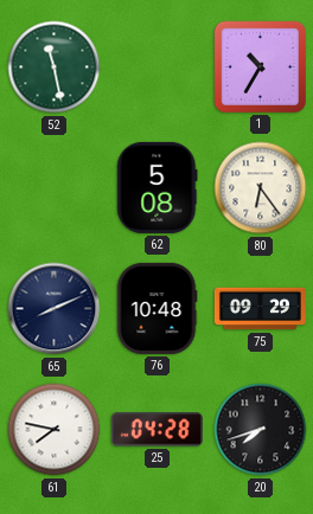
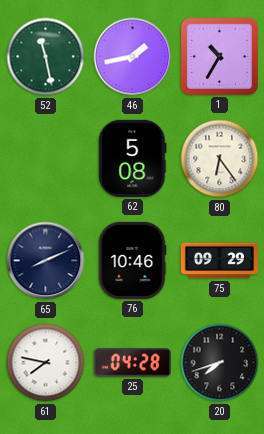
46: none -> 1:43 (133, 57)
76: 10:48 -> 10:46 (132, 260)
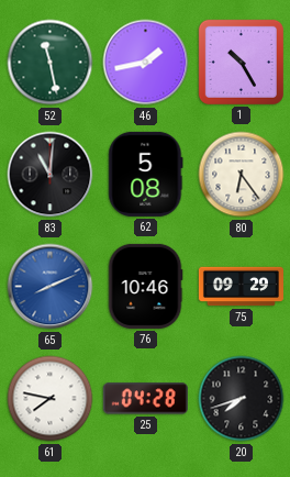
1: 10:35 -> 10:25 (241, 62)
83: none -> 11:01 (51, 175)
65 dial: navy -> blue (51, 287)
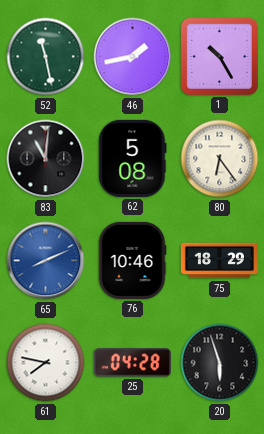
75: 09:29 -> 18:29 (219, 261)
20: 7:42 -> 5:57 (220, 363)
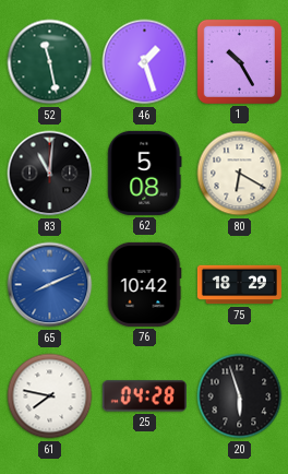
46: 1:43 -> 1:27 (145, 62)
80: 6:24 -> 6:20 (240, 174)
76: 10:46 -> 10:42 (144, 284)
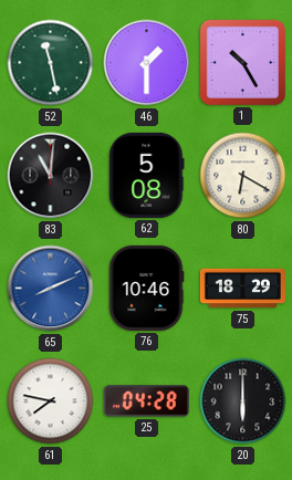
46: 1:27 -> 1:30 (147, 63)
76: 10:42 -> 10:46 (146, 288)
20: 5:57 -> 6:00 (243, 401)
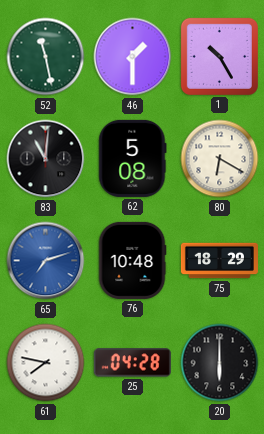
65: 8:11 -> 7:12 (46, 261)
76: 10:46 -> 10:48 (132, 260)
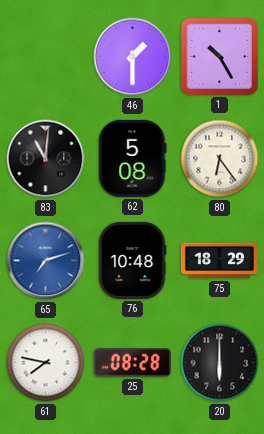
52: 11:28 -> none (46, 57)
80: 6:20 -> 6:24 (220, 159)
25: 04:28 -> 08:28 (132, 363)
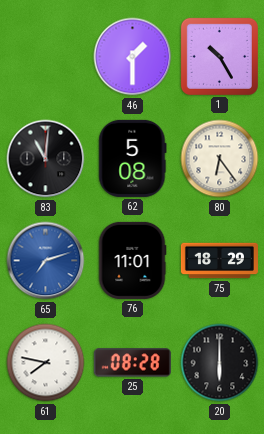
76: 10:48 -> 11:01 (132, 260)
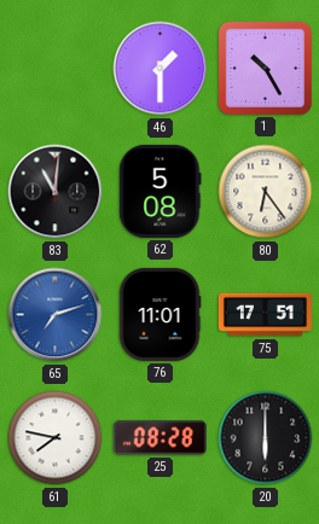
75: 18:29 -> 17:51 (265, 315)
